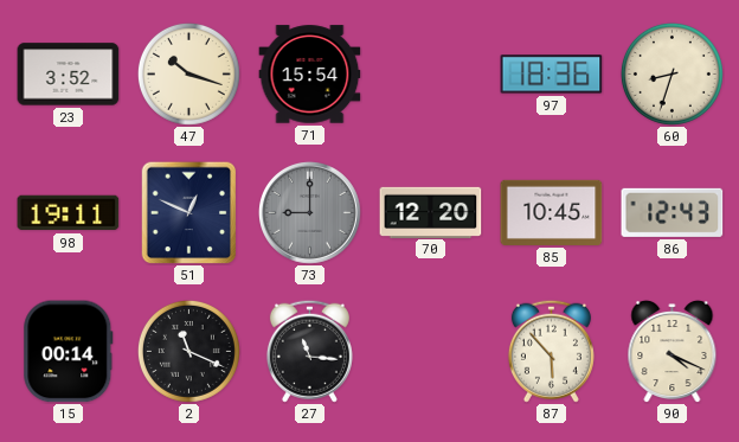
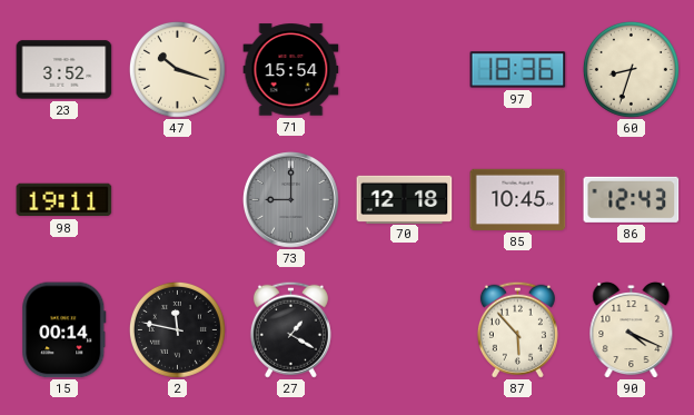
51: 12:49 -> none (189, 212)
70: 12:20 -> 12:18 (405, 199)
2: 11:19 -> 11:47 (177, 329)
27: 11:16 -> 1:20 (290, 329)
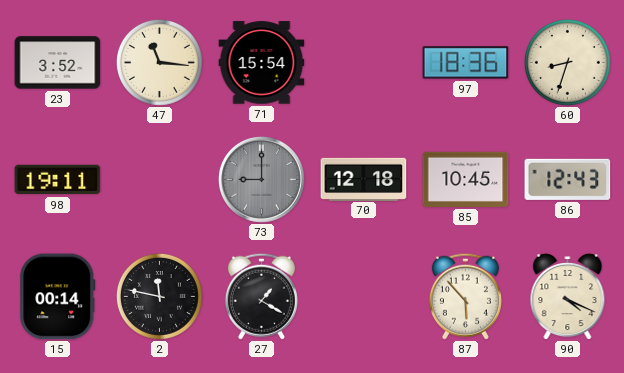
47: 10:18 -> 11:16 (159, 62)
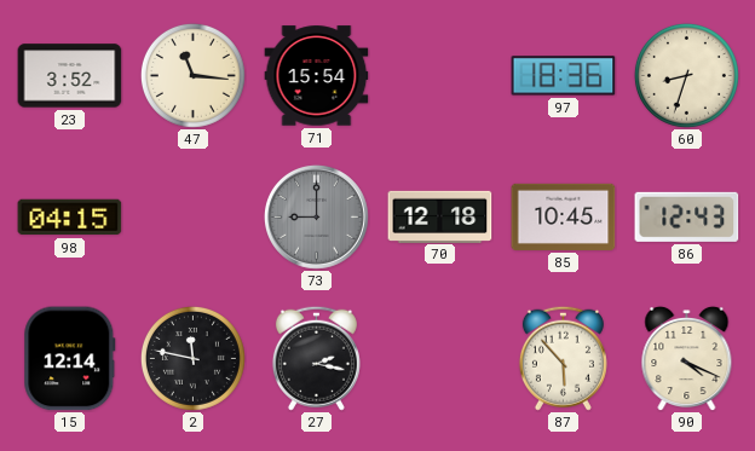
98: 19:11 -> 04:15 (70, 218)
15: 00:14 -> 12:14 (70, 359)
27: 1:20 -> 2:17 (316, 358)
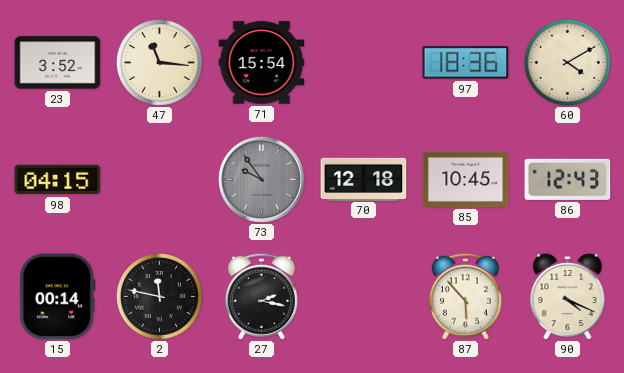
60: 8:33 -> 4:10 (567, 62)
73: 9:00 -> 9:54 (262, 180)
15: 12:14 -> 00:14 (58, 297)
